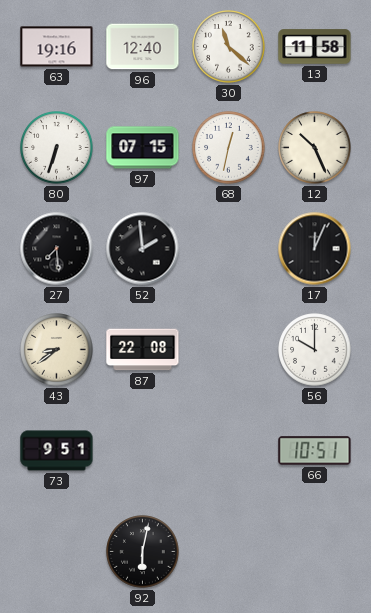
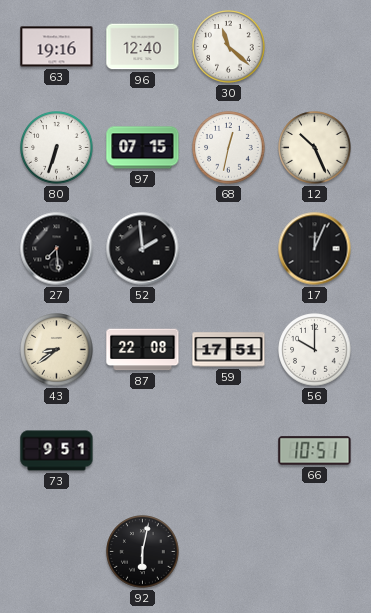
13: 11:58 -> none (315, 47)
59: none -> 17:51 (229, 350)
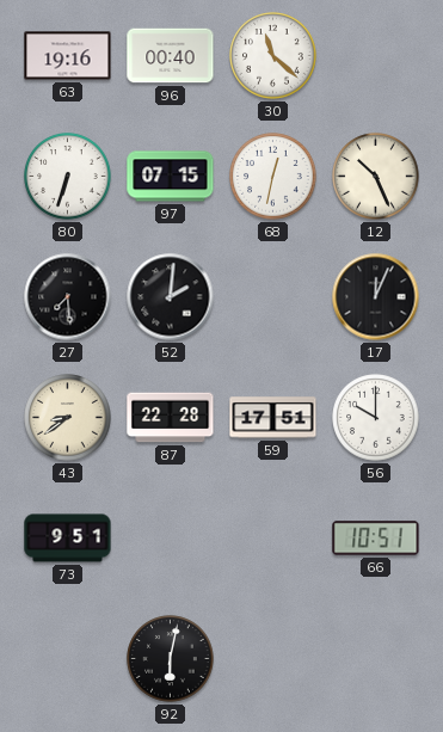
96: 12:40 -> 00:40 (171, 56)
52: 1:59 -> 2:01 (171, 297)
87: 22:08 -> 22:28 (171, 418)
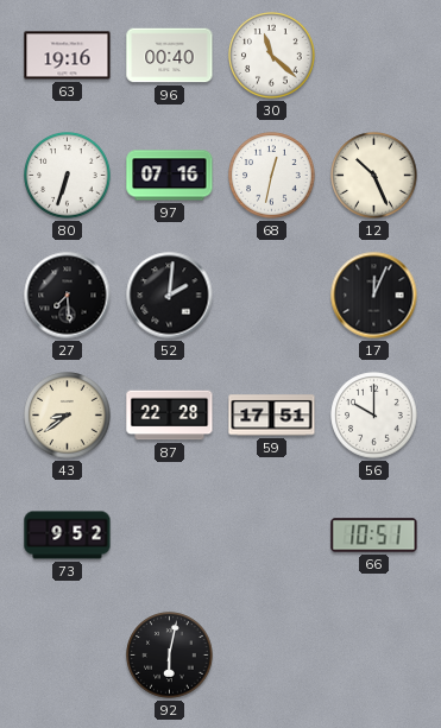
97: 07:15 -> 07:16 (170, 176)
73: 9:51 -> 9:52 (68, 536)
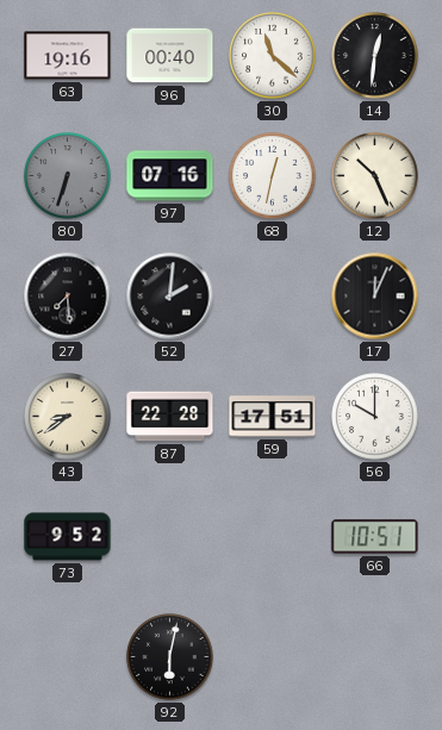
14: none -> 12:31 (375, 56)
80 dial: white -> grey (68, 176)
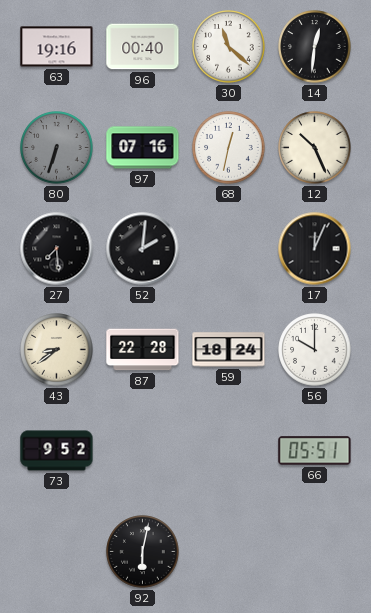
59: 17:51 -> 18:24 (229, 350)
66: 10:51 -> 05:51 (315, 451)
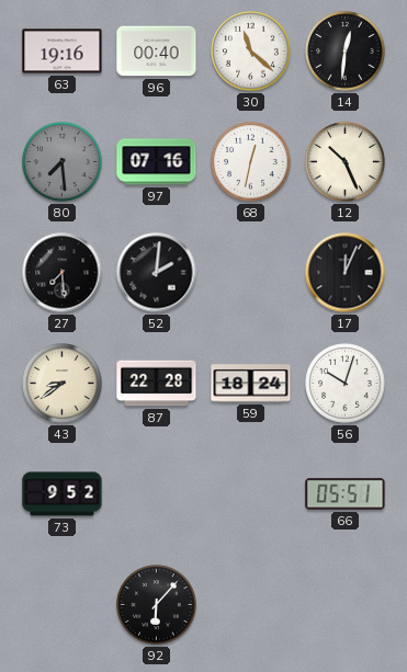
80: 6:33 -> 7:29 (63, 162)
56: 10:00 -> 10:03 (346, 384)
92: 6:02 -> 6:07 (157, 605)
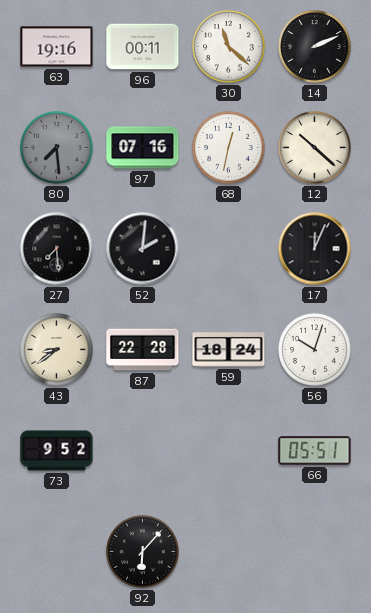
96: 00:40 -> 00:11 (143, 47)
14: 12:31 -> 2:11 (315, 47)
12: 10:26 -> 10:22 (315, 148)
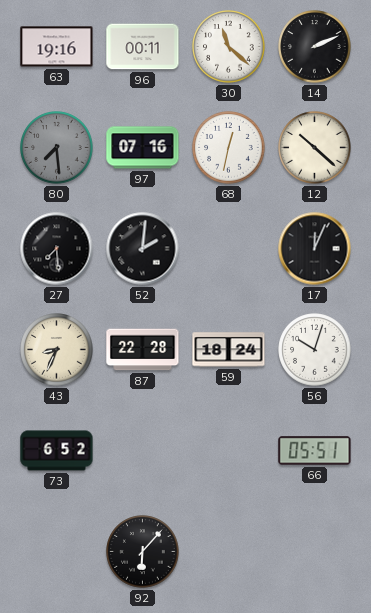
43: 8:39 -> 8:34 (57, 350)
73: 9:52 -> 6:52 (57, 451)
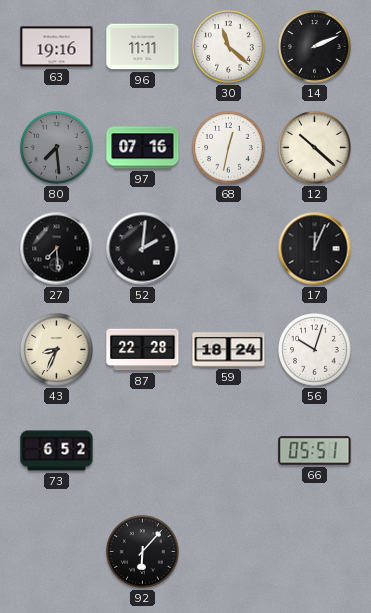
96: 00:11 -> 11:11 (143, 47)
